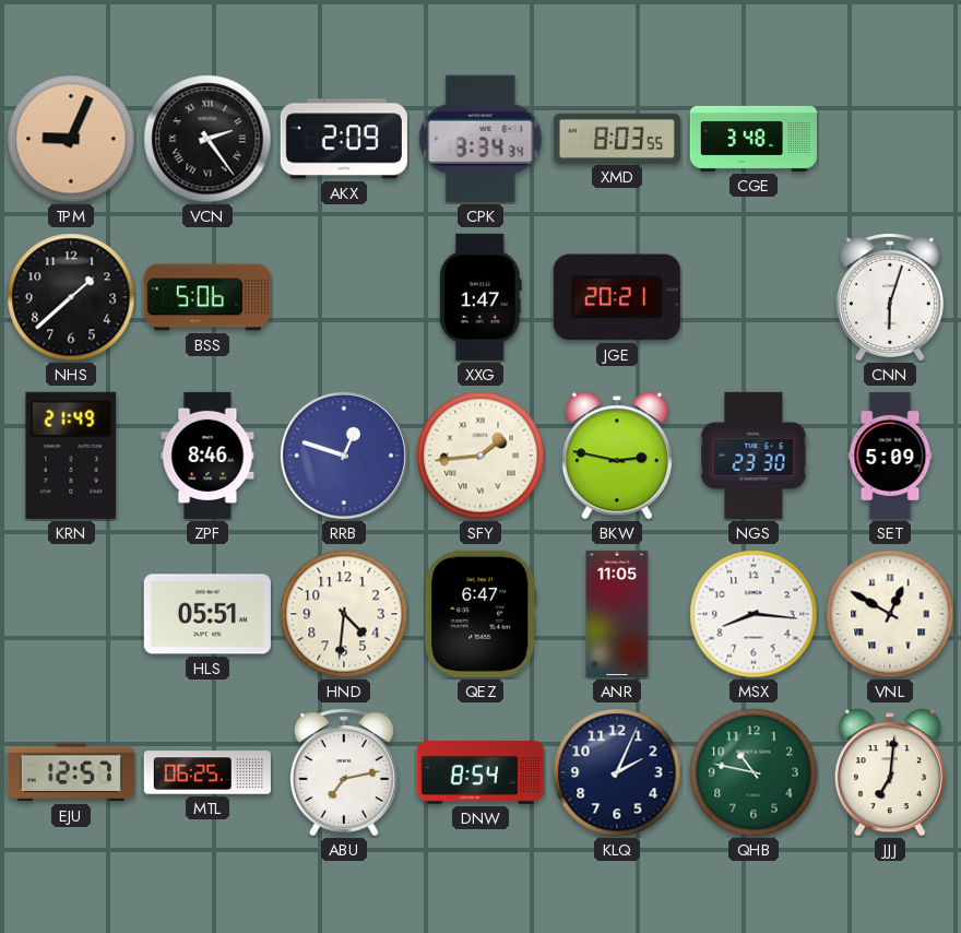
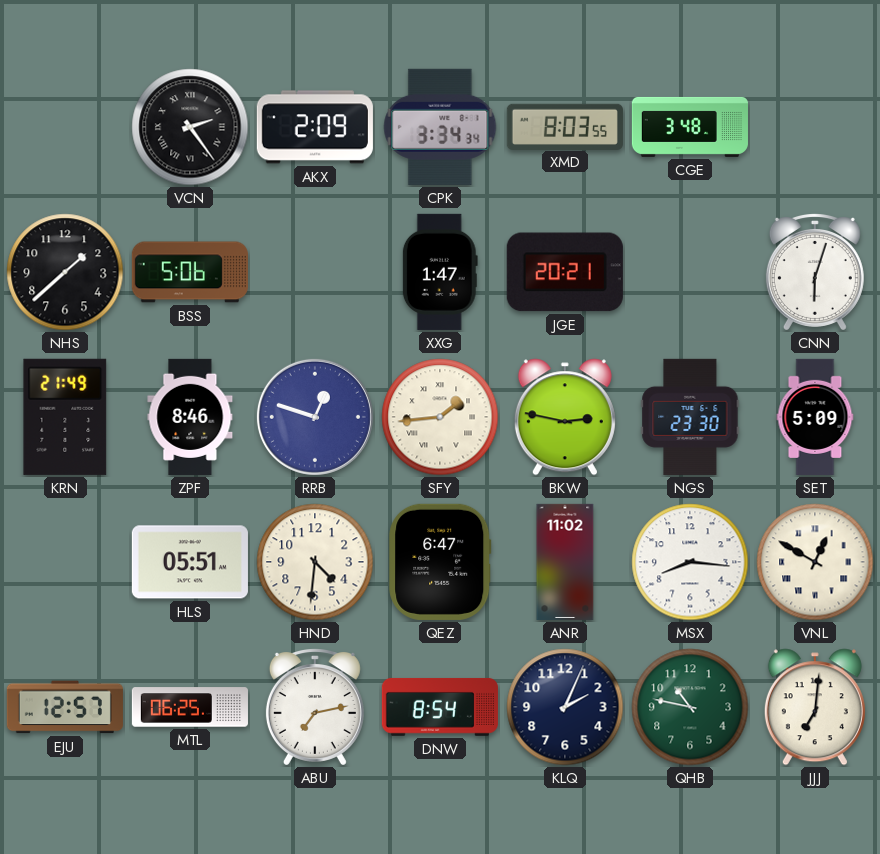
TPM: 9:04 -> none (71, 139)
ANR: 11:05 -> 11:02 (565, 562)
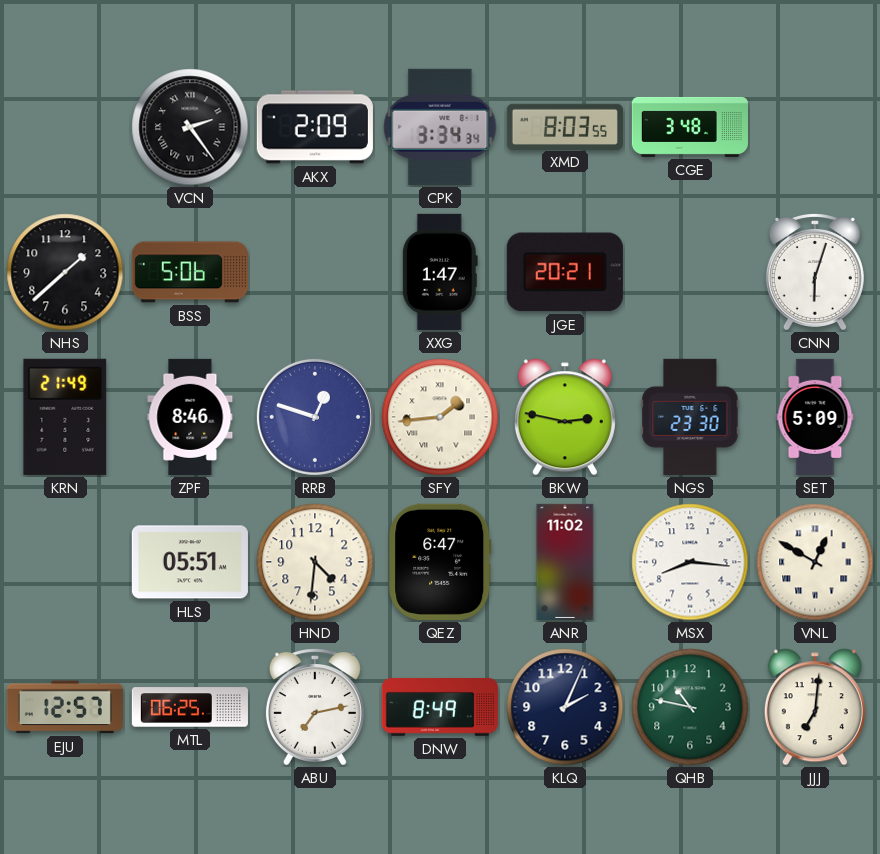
DNW: 8:54 -> 8:49 (440, 707)
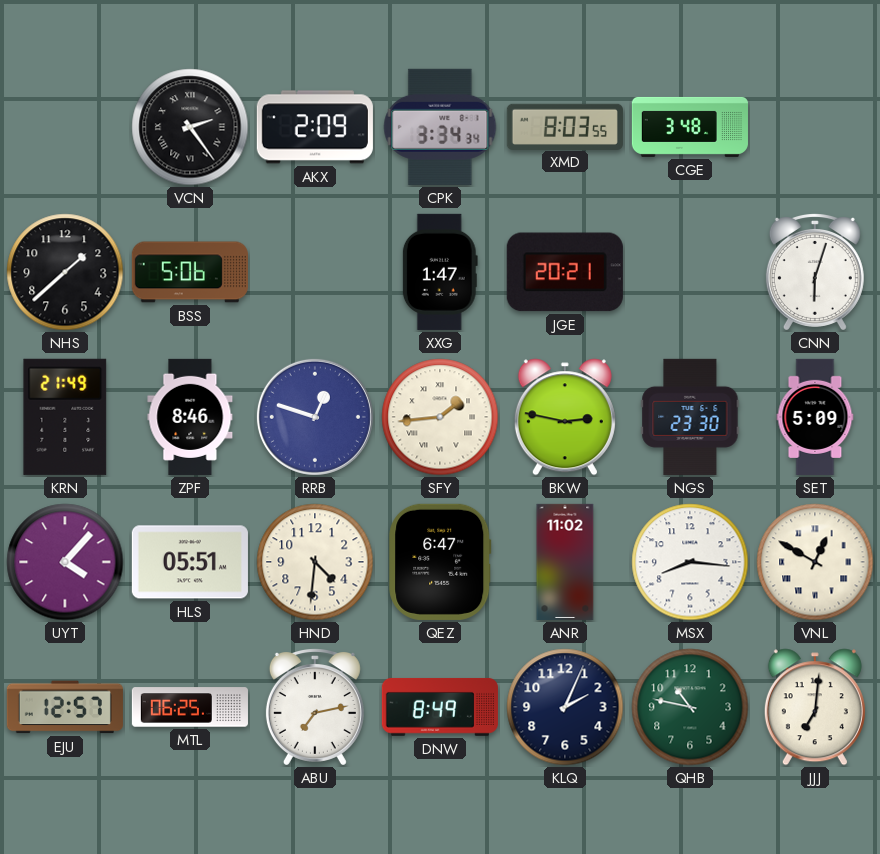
UYT: none -> 4:07 (65, 562)
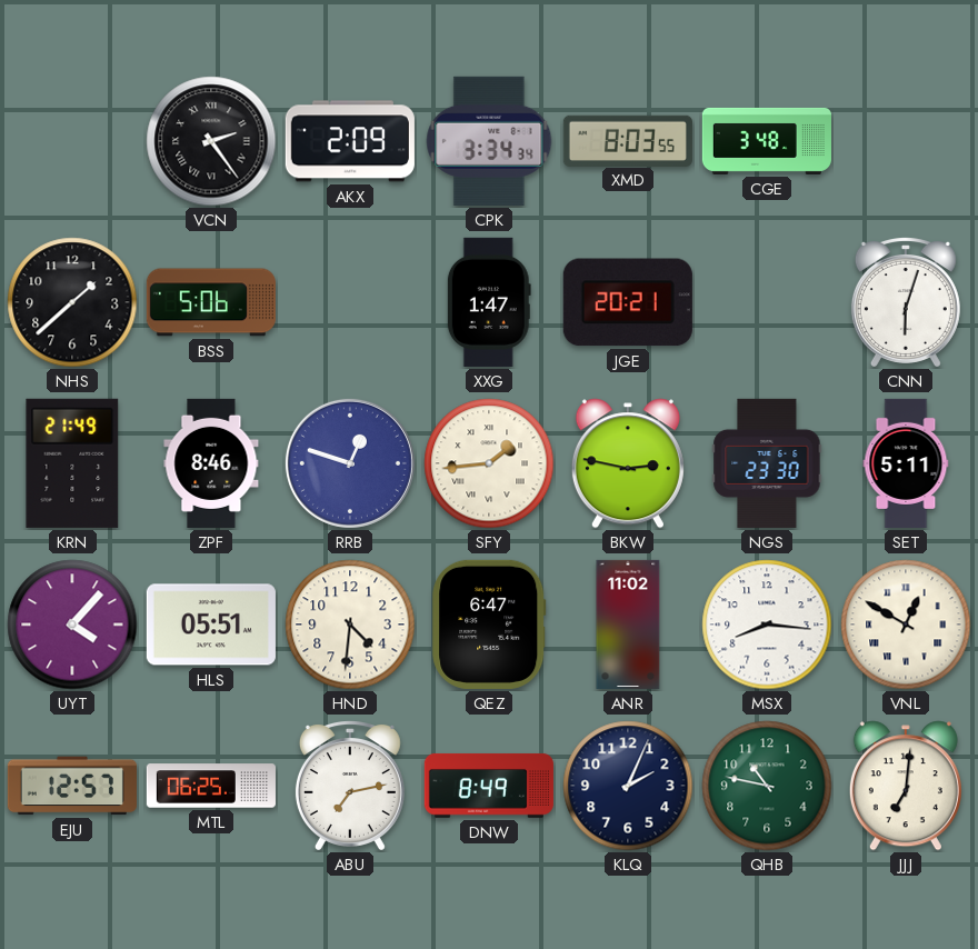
SET: 5:09 -> 5:11 (906, 463)
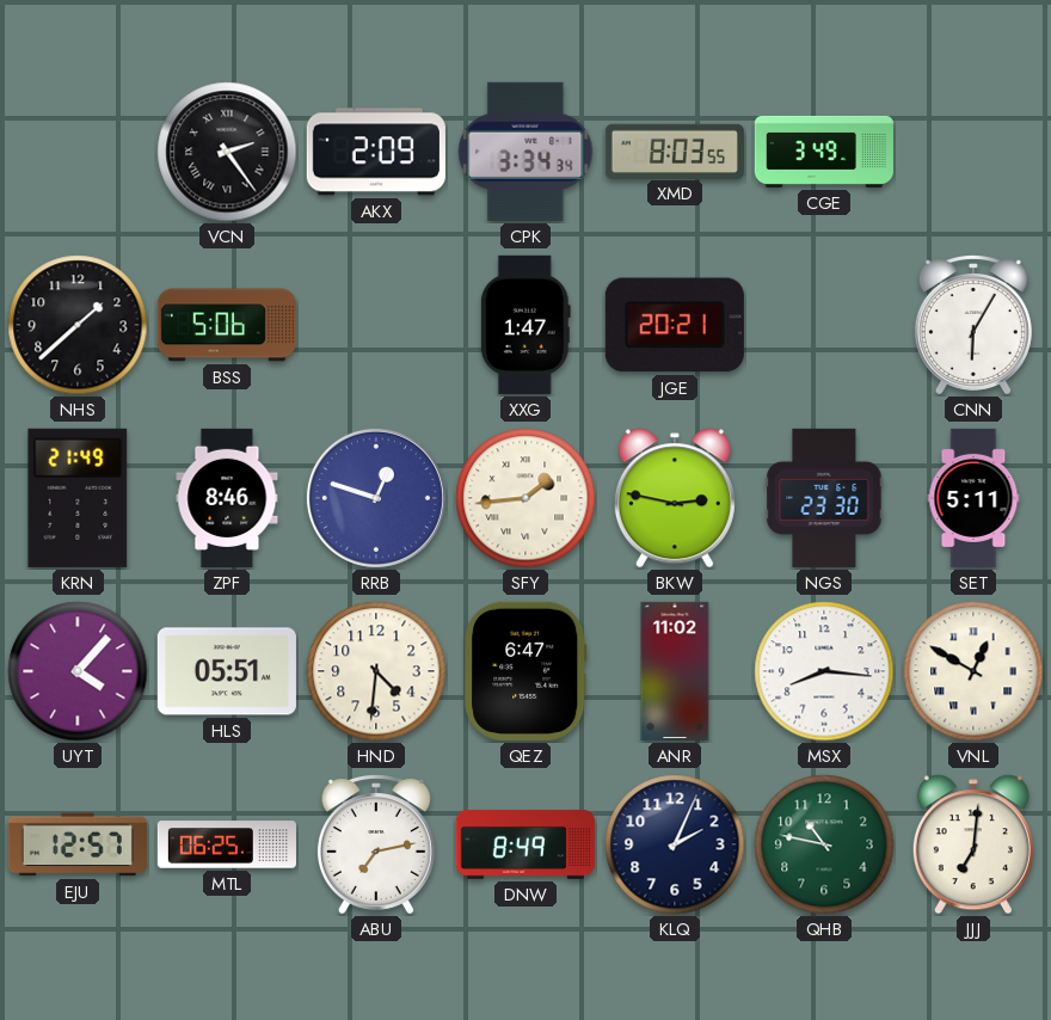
CGE: 3:48 -> 3:49 (824, 152)
CNN: 6:03 -> 6:05 (973, 325)
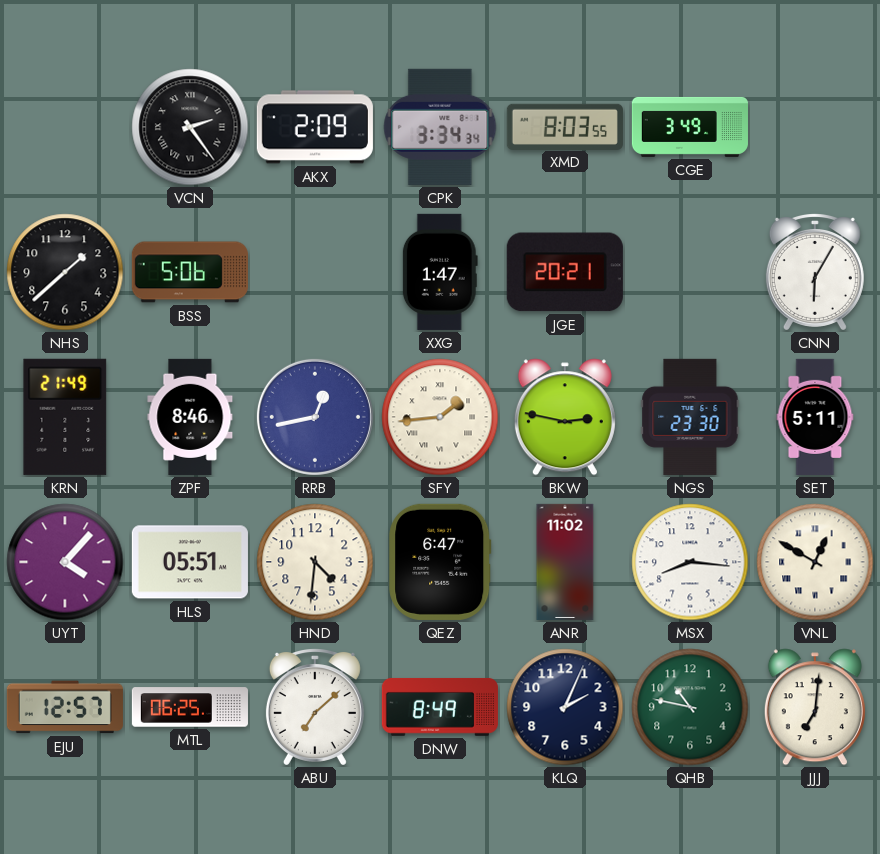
RRB: 12:48 -> 12:43 (315, 417)
ABU: 7:13 -> 7:08 (315, 707)
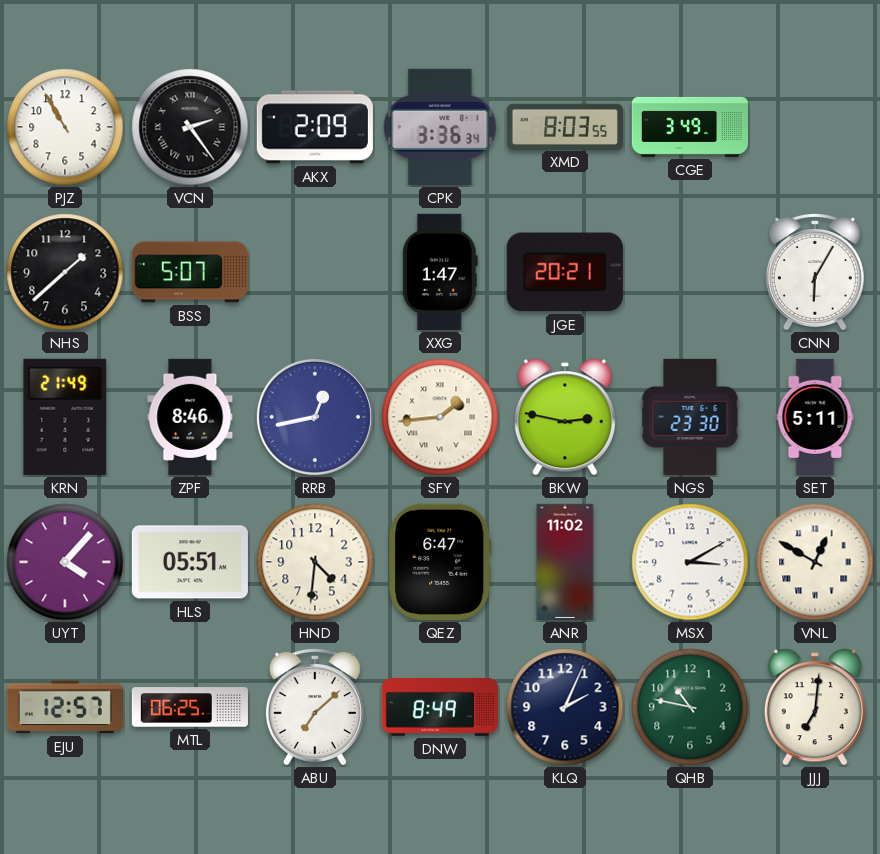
PJZ: none -> 10:55 (65, 127)
CPK: 3:34 -> 3:36 (440, 127)
BSS: 5:06 -> 5:07 (190, 272)
MSX: 8:16 -> 3:10 (690, 562)
